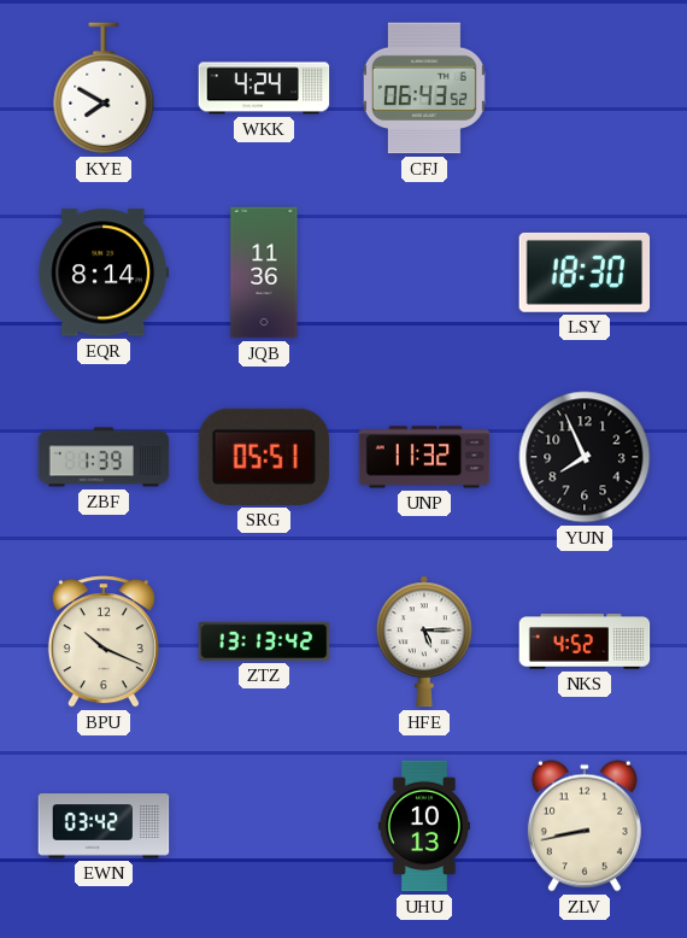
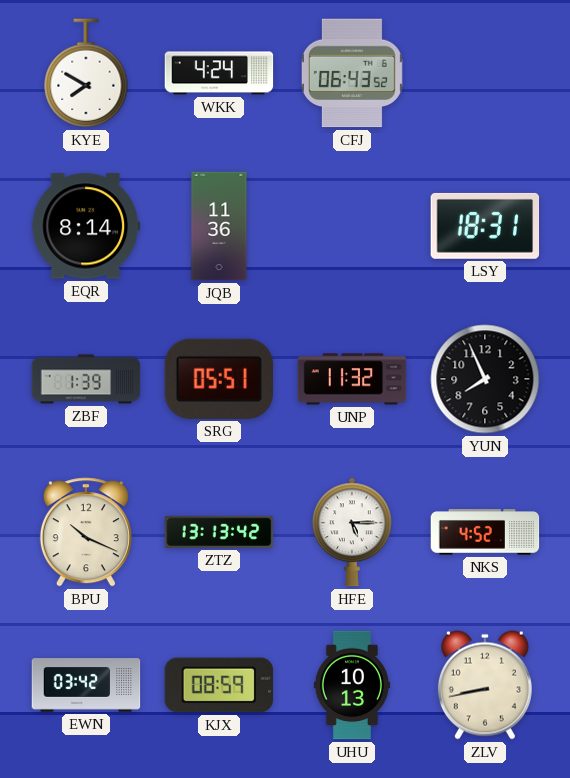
LSY: 18:30 -> 18:31 (485, 226)
KJX: none -> 08:59 (219, 685)
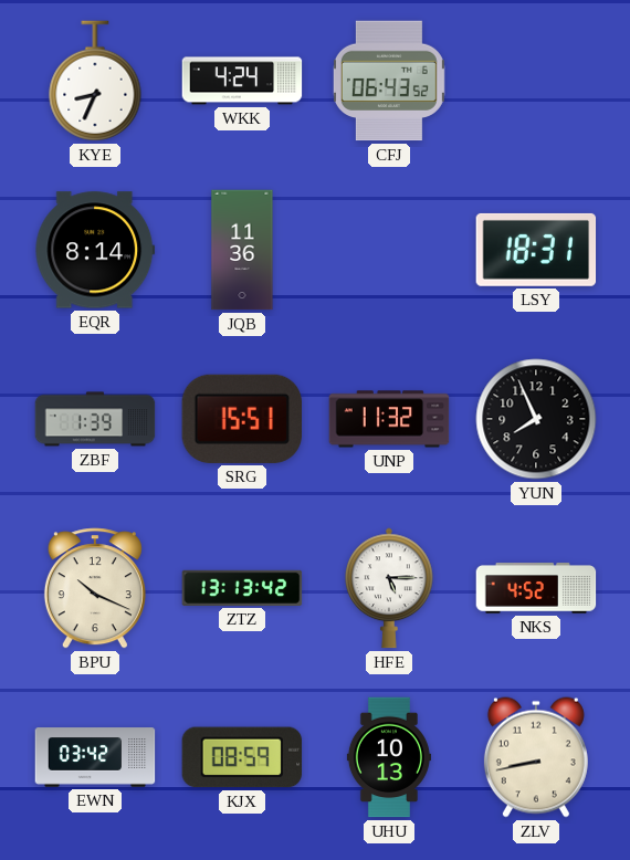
KYE: 7:50 -> 8:34 (95, 81)
SRG: 05:51 -> 15:51 (242, 419)
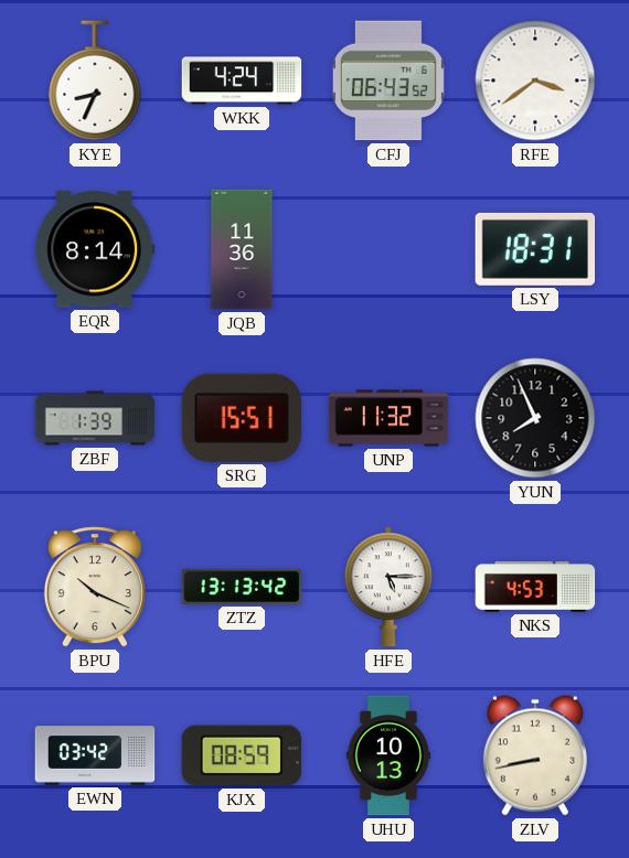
RFE: none -> 3:39 (535, 81)
NKS: 4:52 -> 4:53 (535, 587)
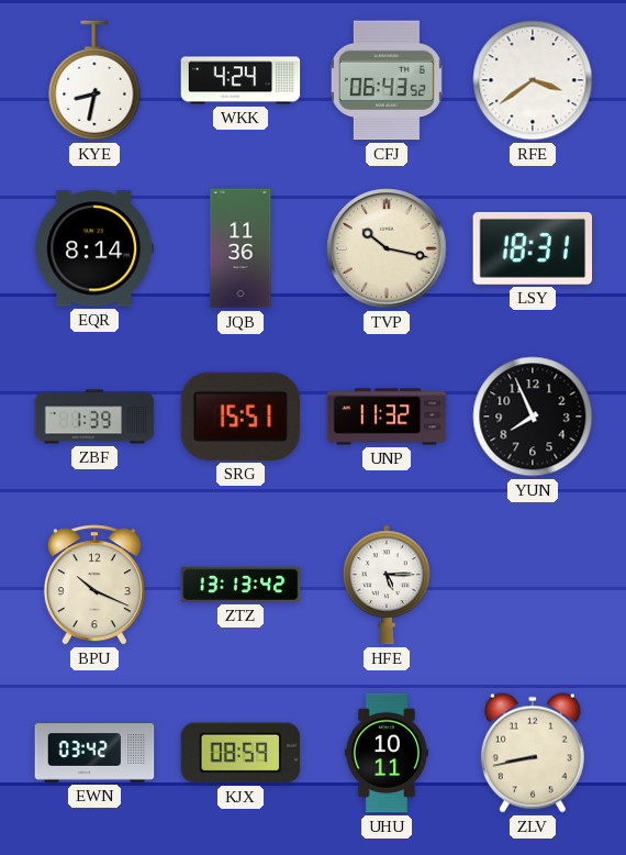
KYE: 8:34 -> 8:32 (94, 80)
TVP: none -> 10:17 (387, 248)
NKS: 4:53 -> none (535, 587)
UHU: 10:13 -> 10:11 (387, 753)
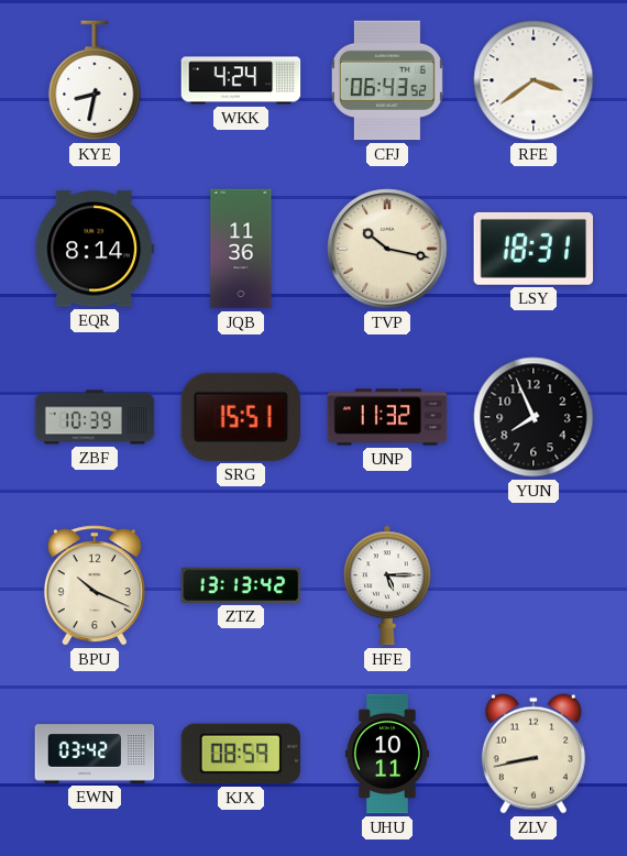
ZBF: 1:39 -> 10:39 (95, 417)
